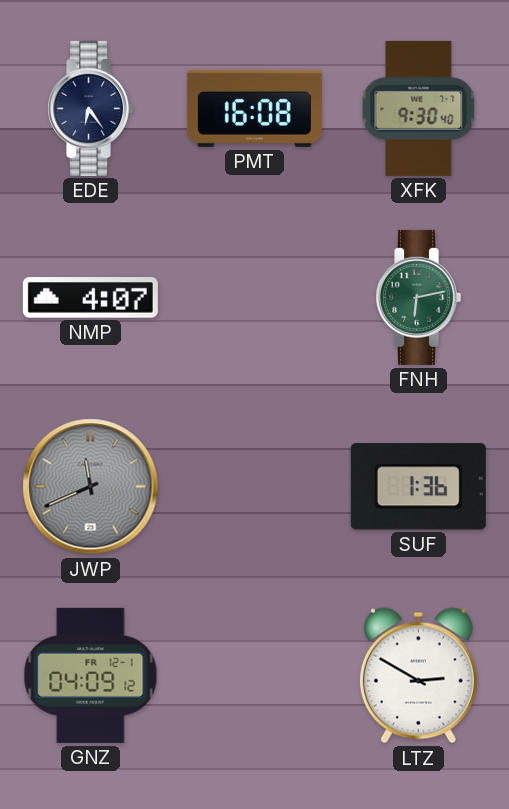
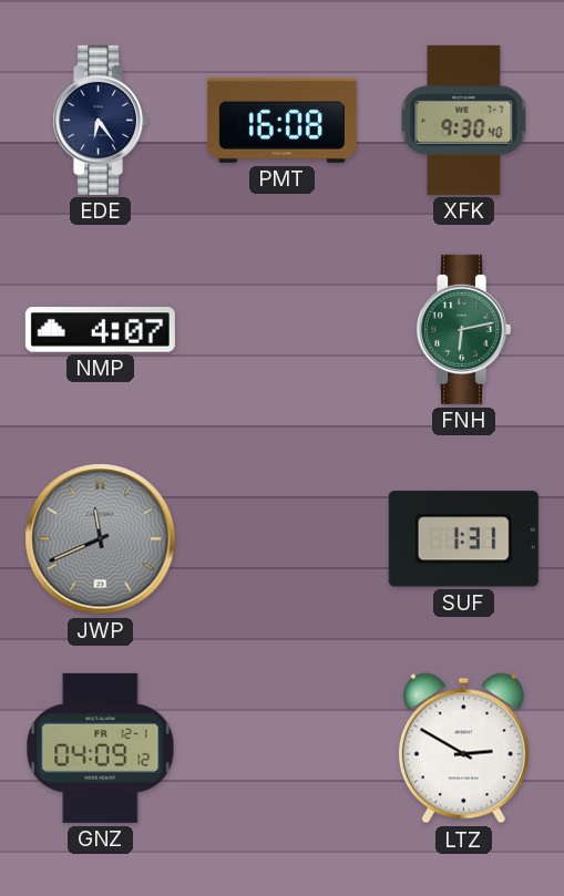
SUF: 1:36 -> 1:31 (463, 539)
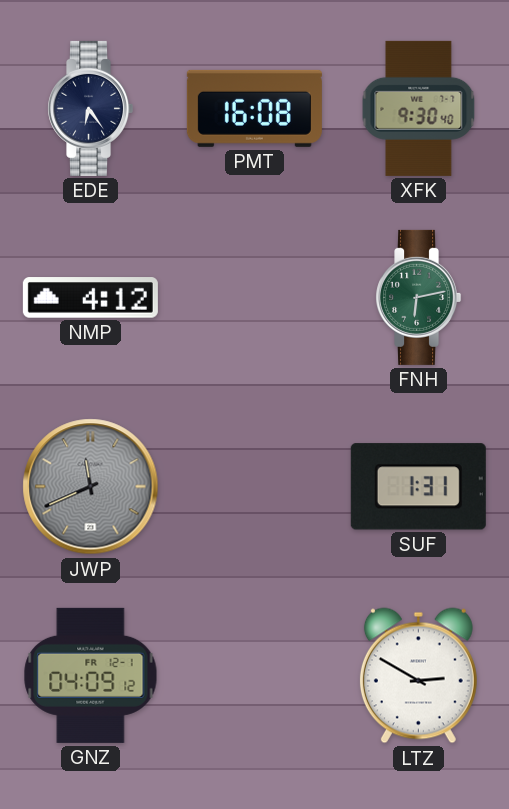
NMP: 4:07 -> 4:12 (90, 298)
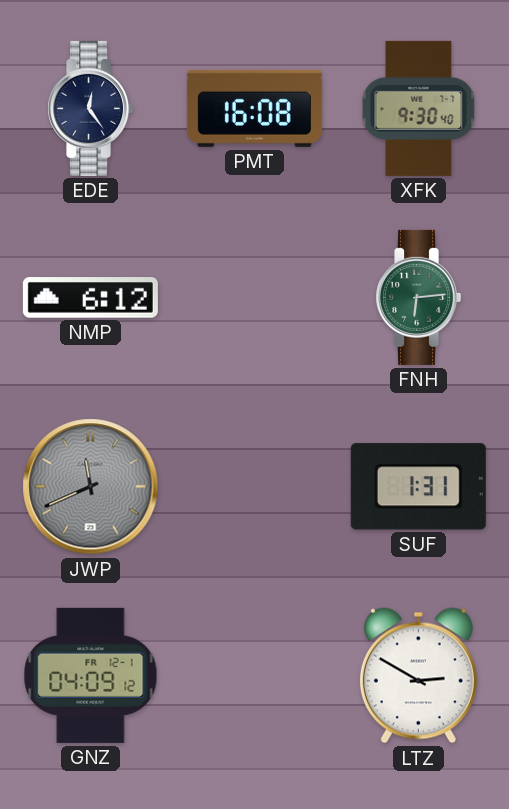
EDE: 6:24 -> 12:24 (91, 108)
NMP: 4:12 -> 6:12 (90, 298)
FNH: 6:13 -> 6:14 (419, 297)
